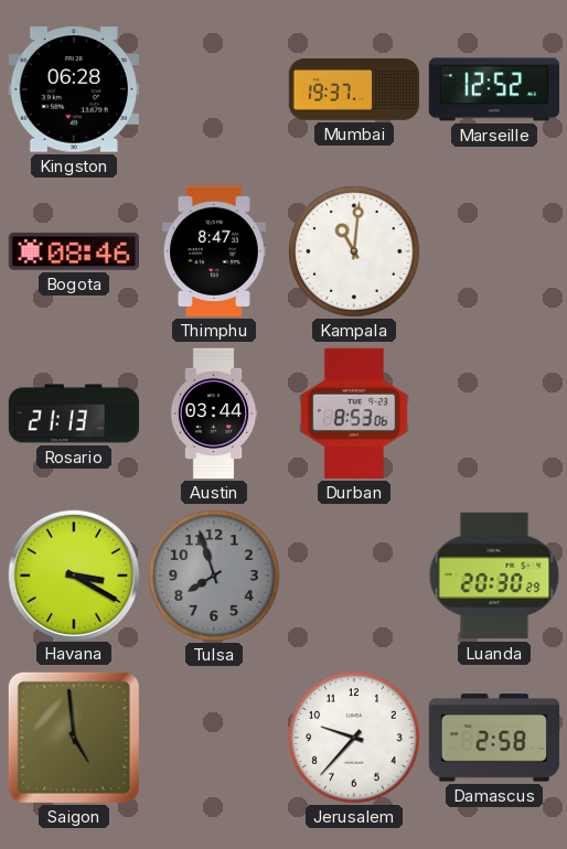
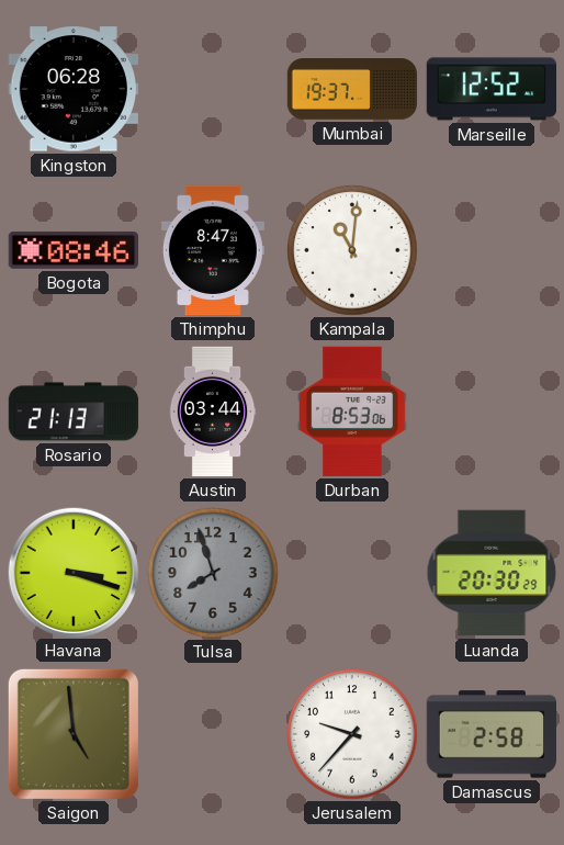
Havana: 3:20 -> 3:18 (72, 572)
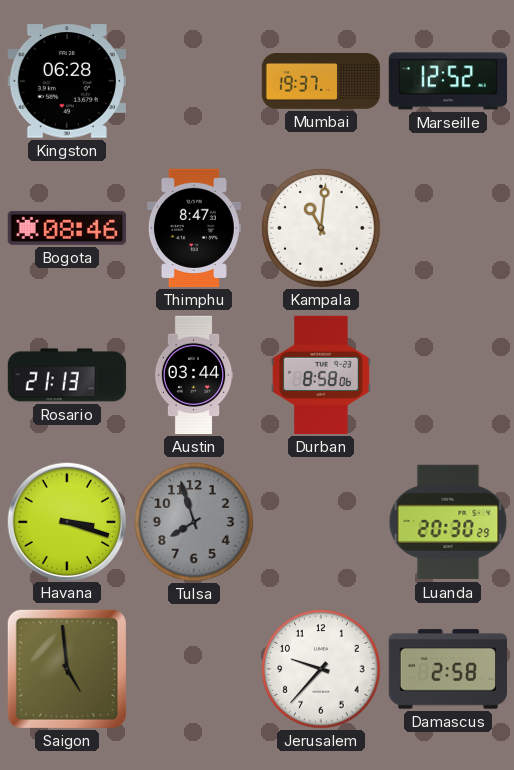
Durban: 8:53 -> 8:58 (322, 375)
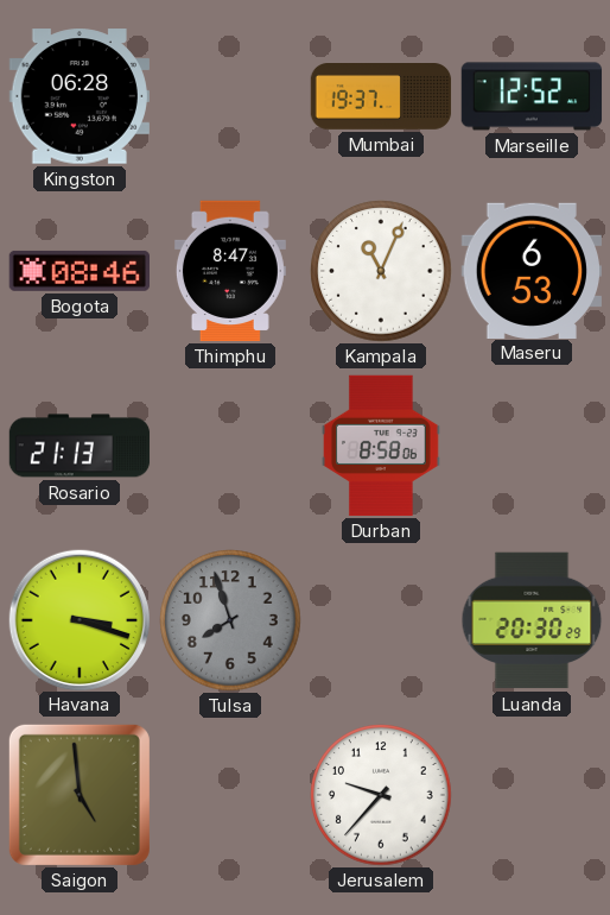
Kampala: 11:01 -> 11:04 (381, 271)
Maseru: none -> 6:53 (530, 270)
Austin: 03:44 -> none (194, 375)
Damascus: 2:58 -> none (447, 669)
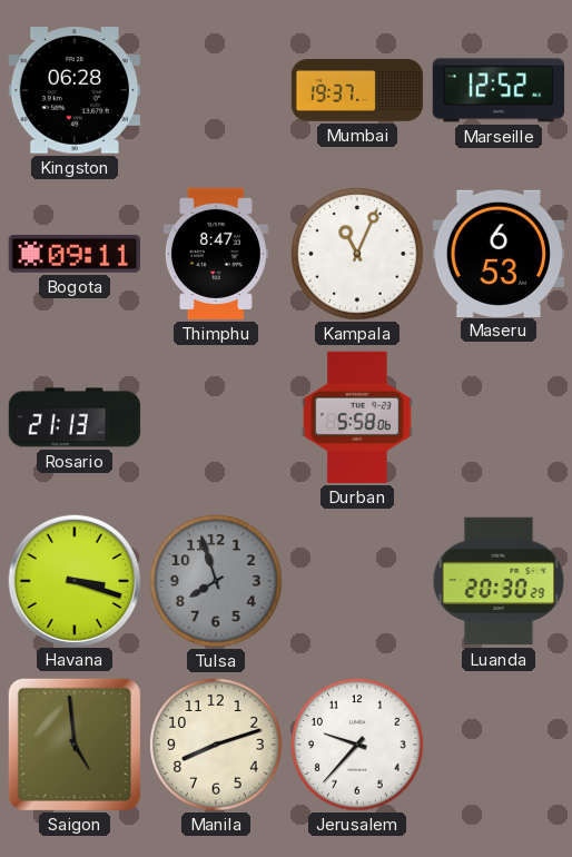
Bogota: 08:46 -> 09:11 (73, 254)
Durban: 8:58 -> 5:58 (358, 417)
Manila: none -> 8:12 (216, 745)
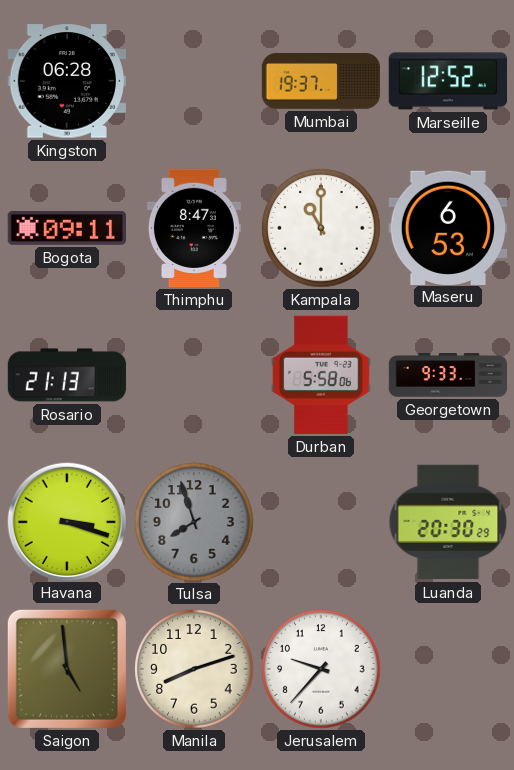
Kampala: 11:04 -> 11:00 (321, 228)
Georgetown: none -> 9:33 (448, 375)
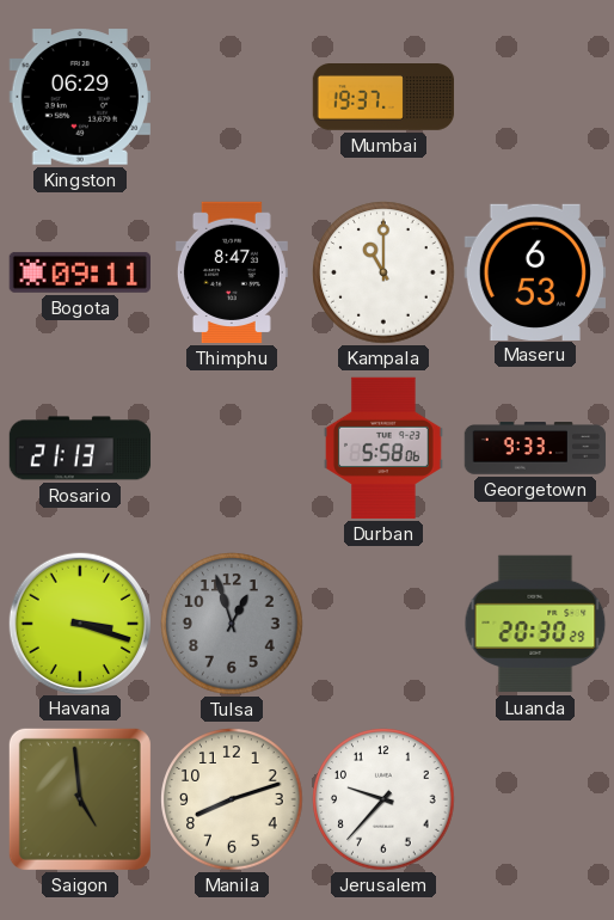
Kingston: 06:28 -> 06:29 (80, 97)
Marseille: 12:52 -> none (448, 81)
Tulsa: 7:57 -> 12:57 (232, 624)
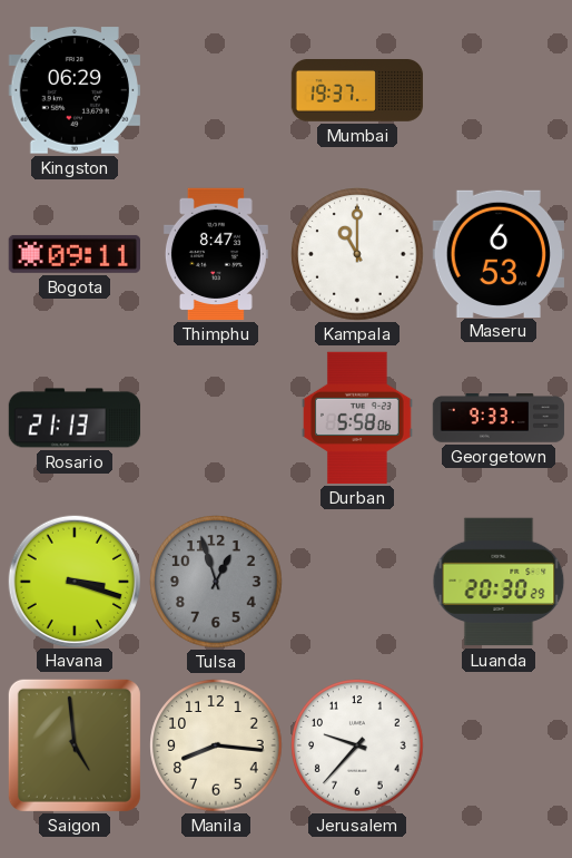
Manila: 8:12 -> 8:16 (216, 745)
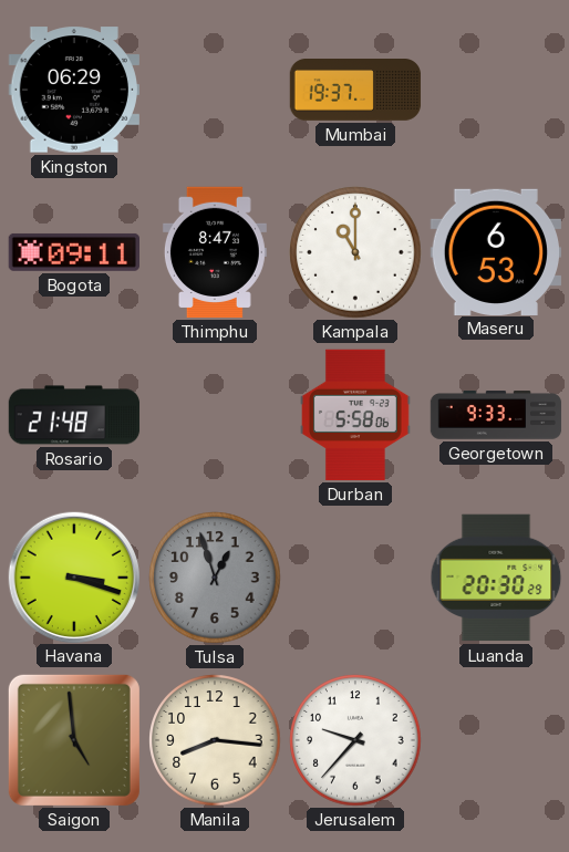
Rosario: 21:13 -> 21:48 (74, 415)
